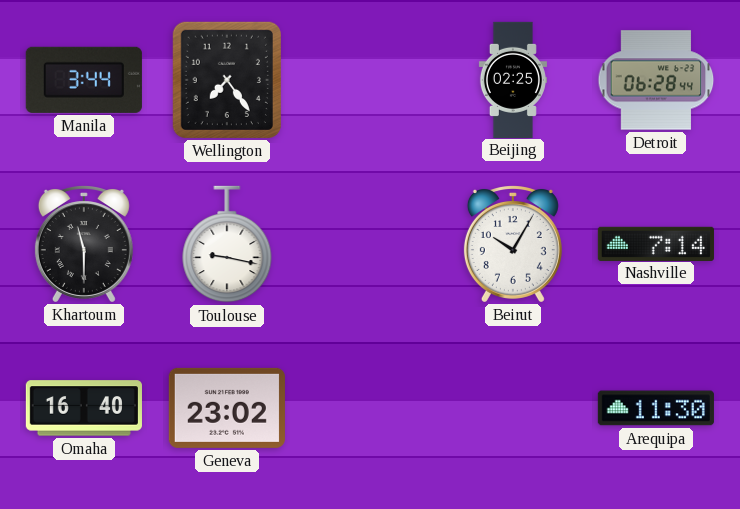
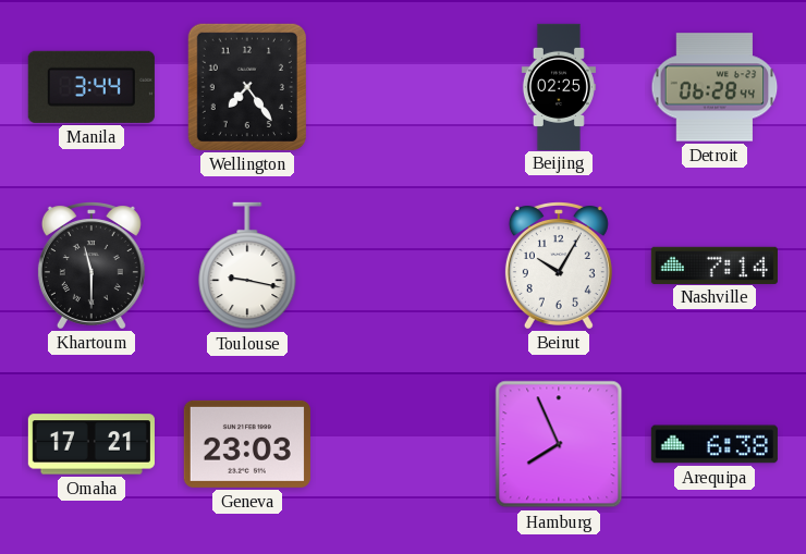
Omaha: 16:40 -> 17:21 (91, 444)
Geneva: 23:02 -> 23:03 (247, 444)
Hamburg: none -> 7:56 (559, 444)
Arequipa: 11:30 -> 6:38 (715, 444)
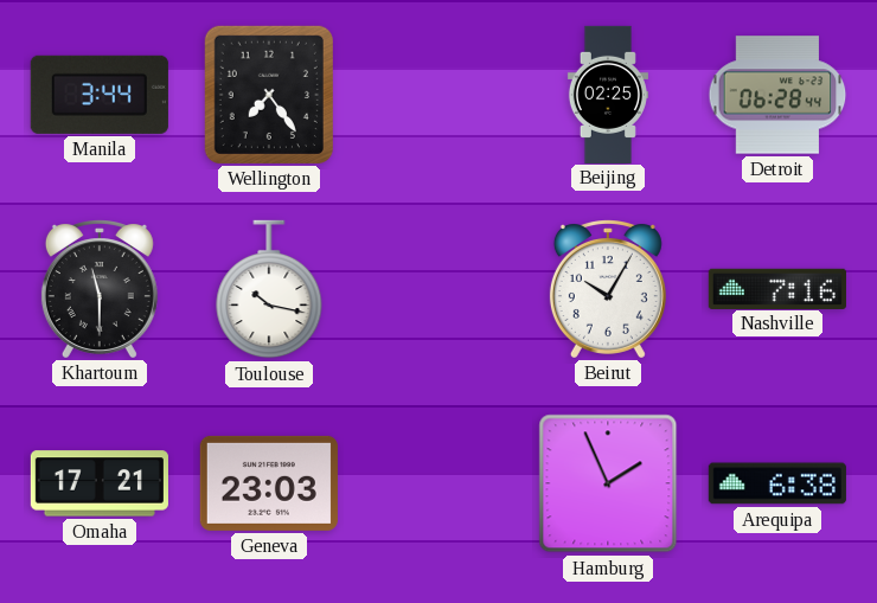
Toulouse: 9:17 -> 10:17 (269, 289)
Nashville: 7:14 -> 7:16 (777, 288)
Hamburg: 7:56 -> 1:56 (608, 483)
